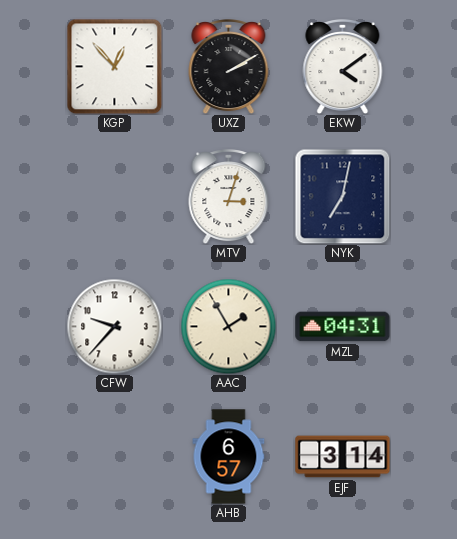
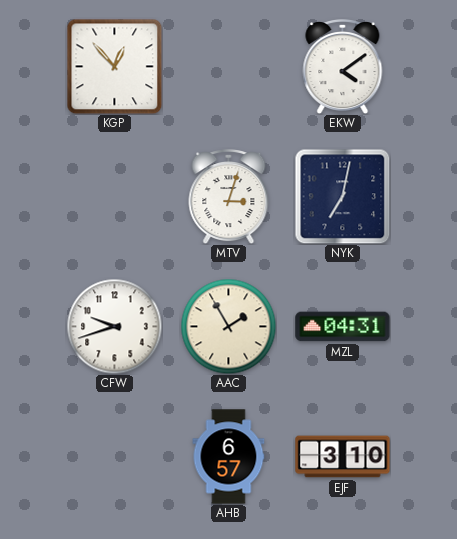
UXZ: 2:10 -> none (229, 67)
CFW: 9:37 -> 9:42 (114, 326)
EJF: 3:14 -> 3:10 (343, 457)
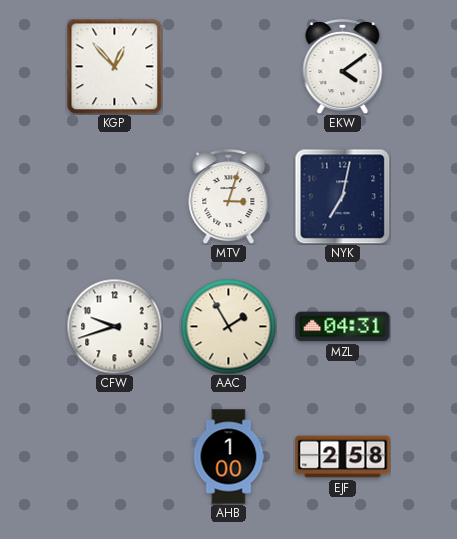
AHB: 6:57 -> 1:00 (229, 457)
EJF: 3:10 -> 2:58 (343, 457)
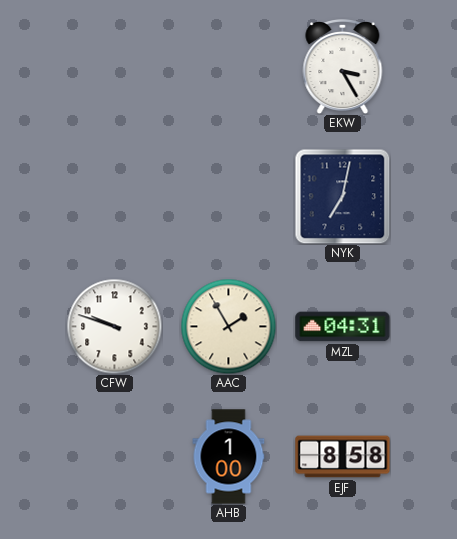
KGP: 12:53 -> none (114, 66)
EKW: 4:09 -> 3:25 (343, 67)
MTV: 3:03 -> none (229, 197)
CFW: 9:42 -> 9:48 (114, 326)
EJF: 2:58 -> 8:58 (343, 457)
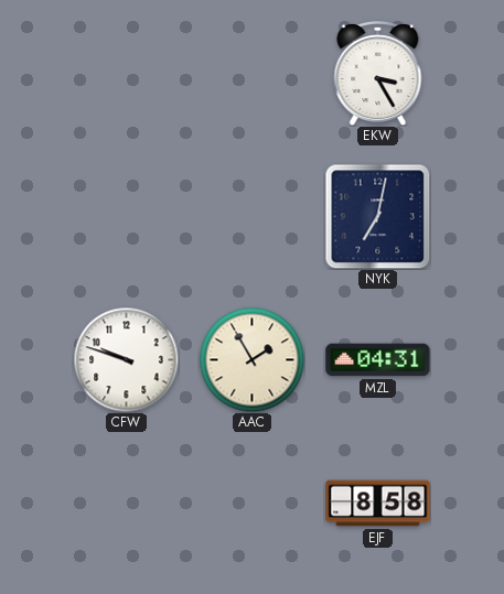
AHB: 1:00 -> none (229, 457)
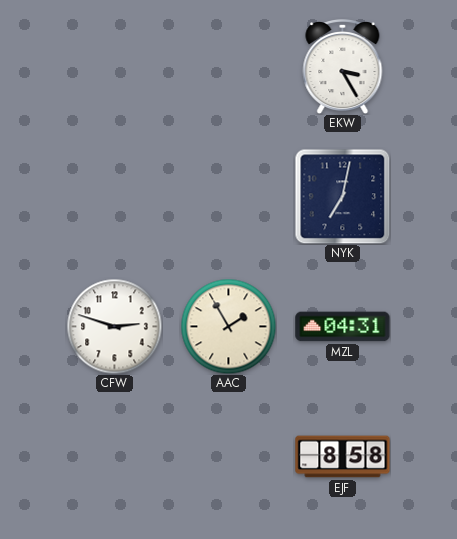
CFW: 9:48 -> 2:48 (114, 326)
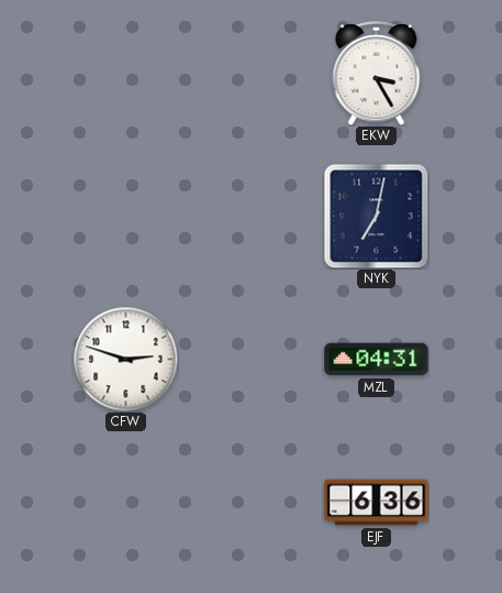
AAC: 1:55 -> none (228, 326)
EJF: 8:58 -> 6:36 (377, 503)
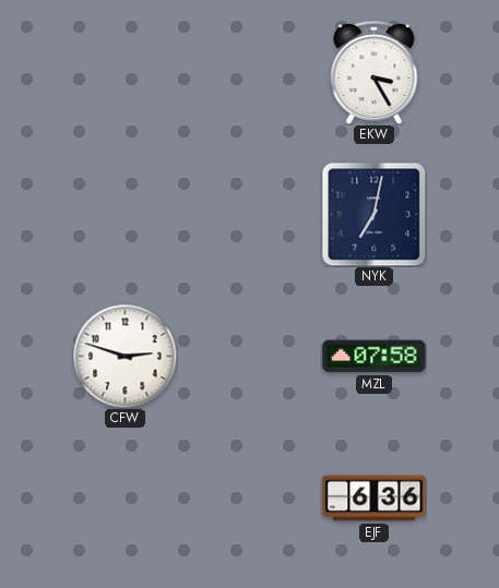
MZL: 04:31 -> 07:58 (375, 357)
